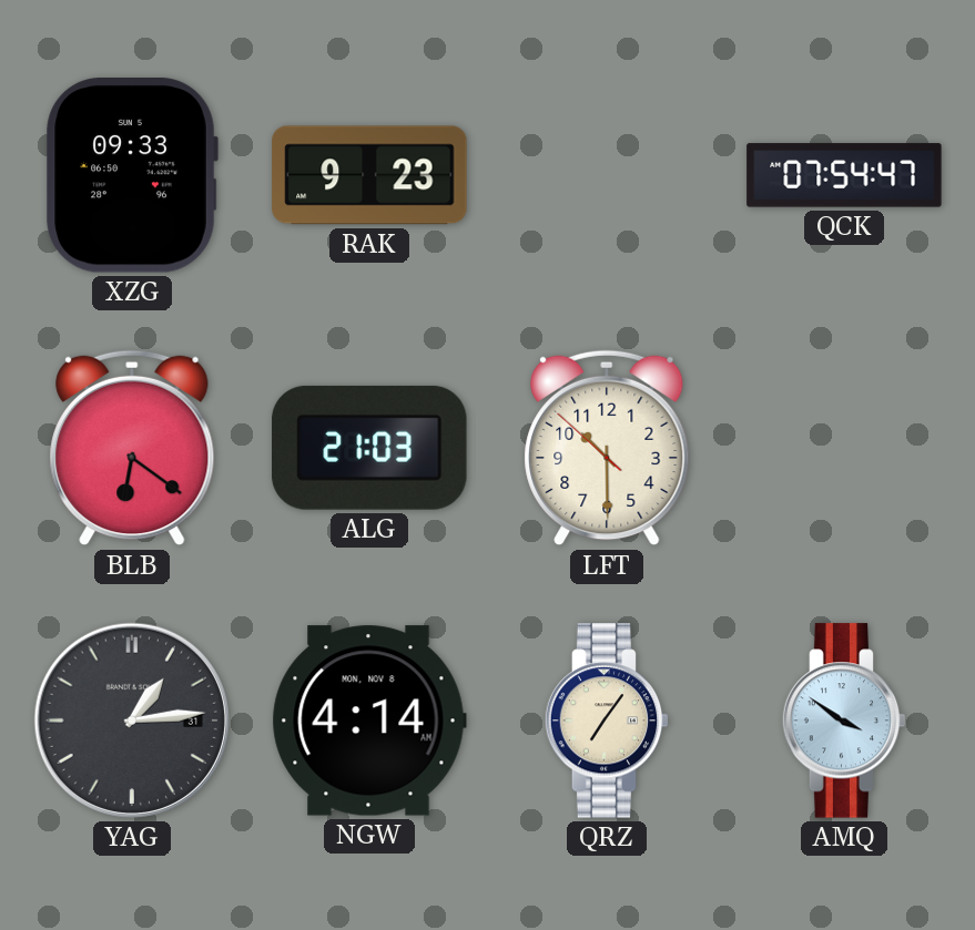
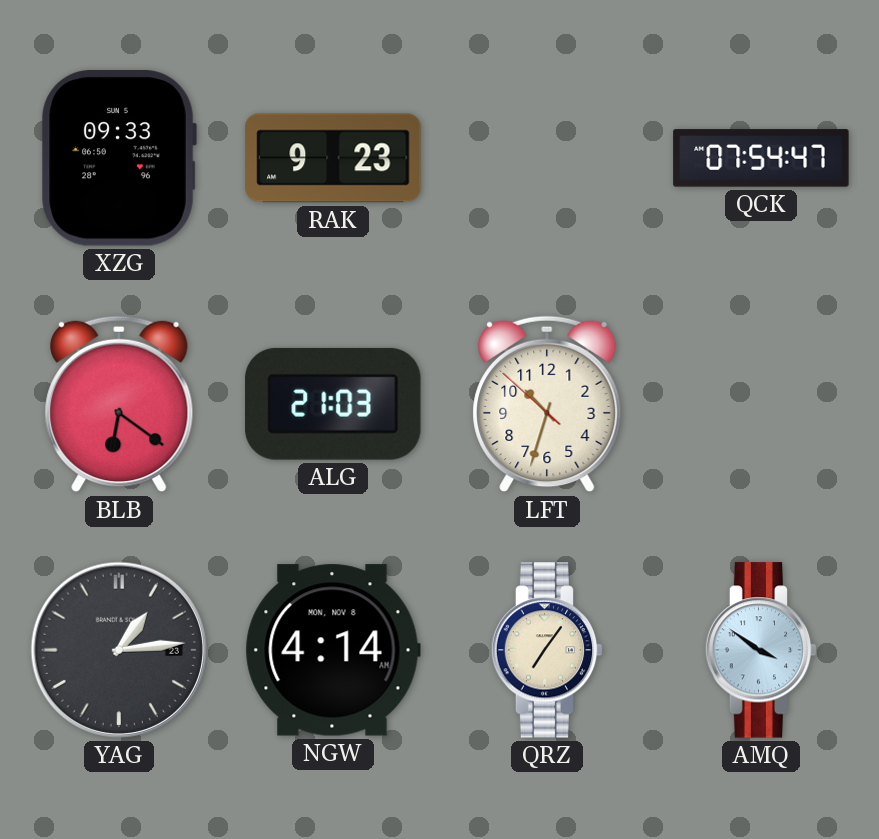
LFT: 10:29 -> 10:32 (547, 404)
YAG date: 31 -> 23 (119, 650)
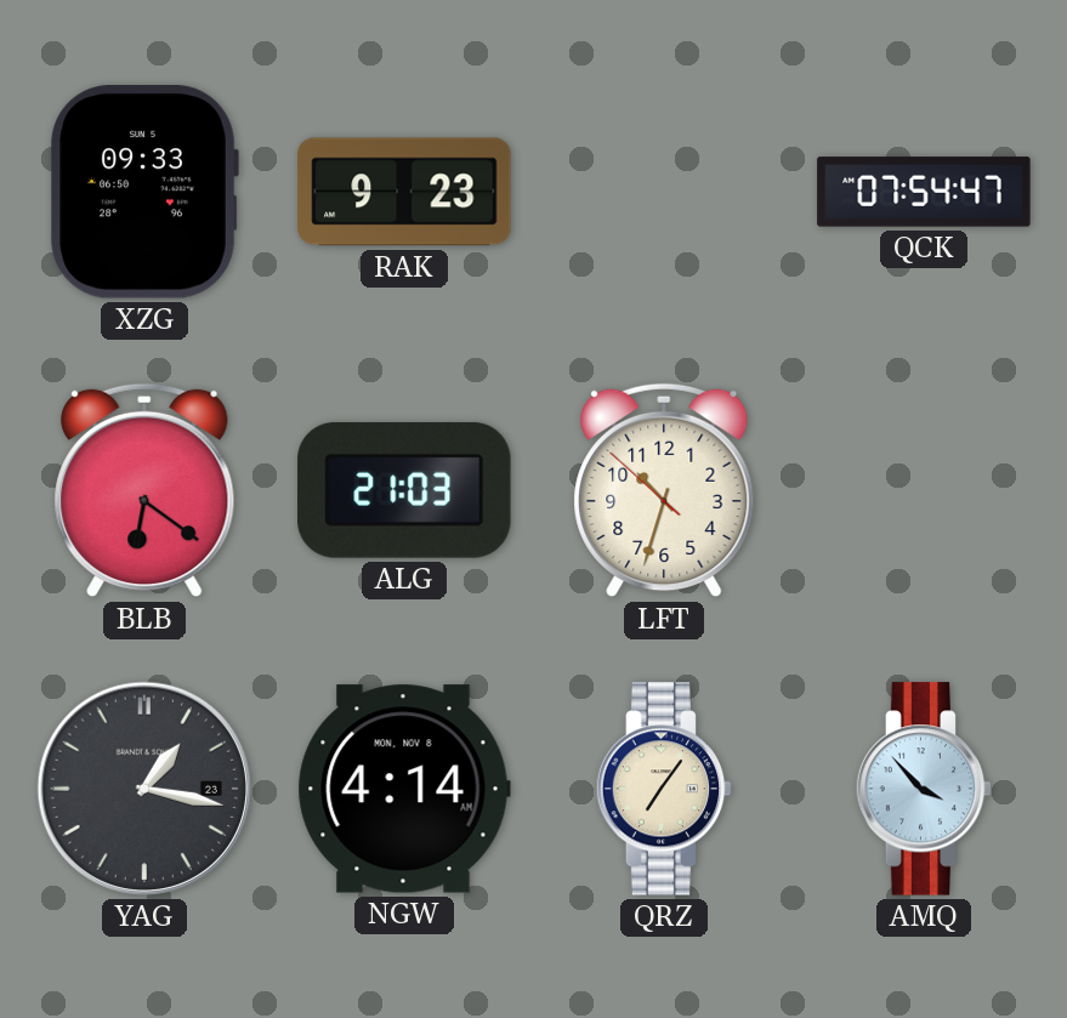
YAG: 1:14 -> 1:17 (144, 789)
AMQ: 3:51 -> 3:53 (924, 789)
